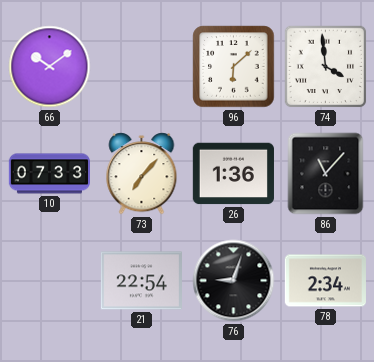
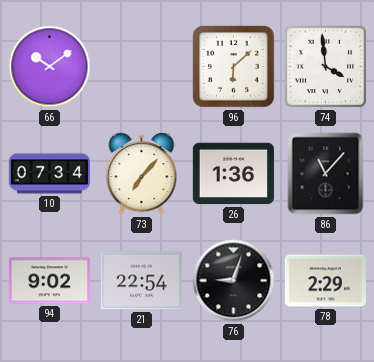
10: 07:33 -> 07:34 (49, 174)
94: none -> 9:02 (49, 281)
78: 2:34 -> 2:29 (325, 281)
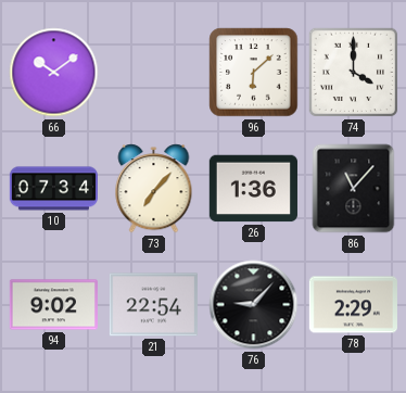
74: 3:59 -> 4:00 (354, 73)
76: 9:03 -> 9:07 (254, 305)
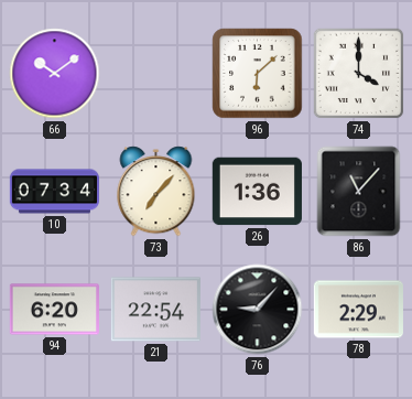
94: 9:02 -> 6:20 (54, 310)
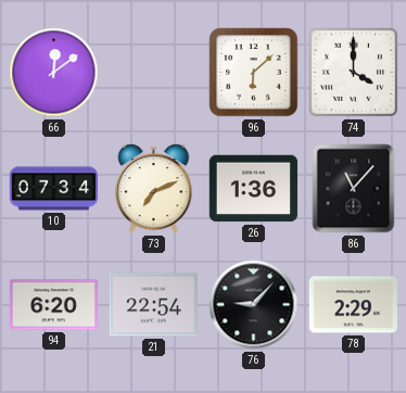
66: 10:09 -> 12:09 (54, 73)
73: 7:07 -> 7:11 (154, 189)
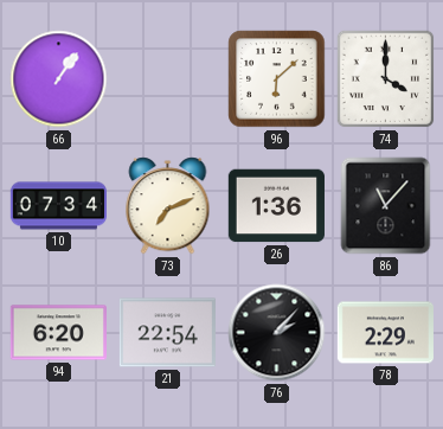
66: 12:09 -> 1:06 (59, 79)
76: 9:07 -> 2:07 (277, 333)
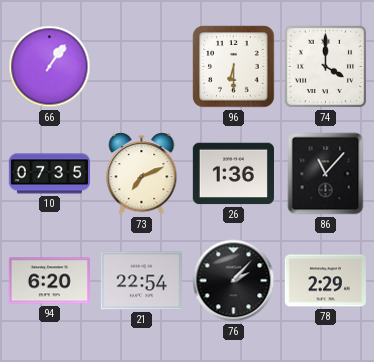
96: 6:08 -> 6:30 (234, 67)
10: 07:34 -> 07:35 (49, 174)
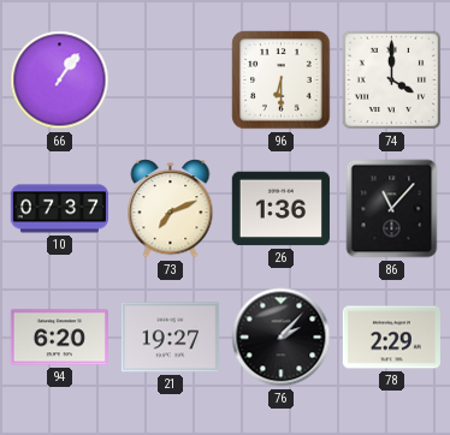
10: 07:35 -> 07:37 (59, 209)
21: 22:54 -> 19:27 (170, 338)
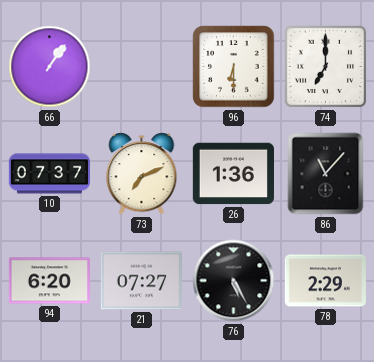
74: 4:00 -> 7:00 (326, 67)
21: 19:27 -> 07:27 (141, 281)
76: 2:07 -> 5:25 (234, 281)
